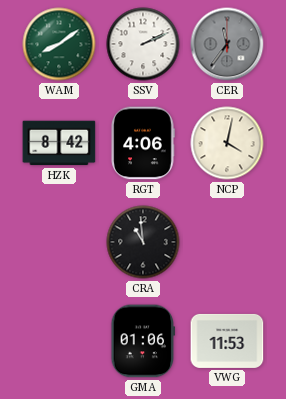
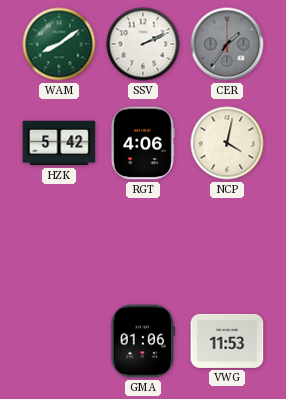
CER: 11:36 -> 1:36 (227, 44)
HZK: 8:42 -> 5:42 (59, 143)
CRA: 10:59 -> none (143, 242)
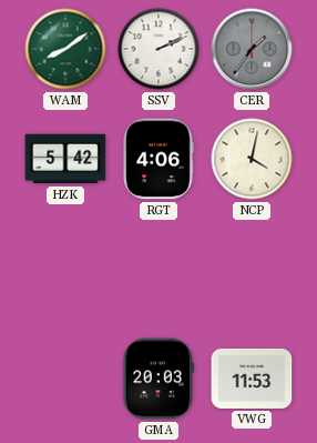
GMA: 01:06 -> 20:03 (158, 379)
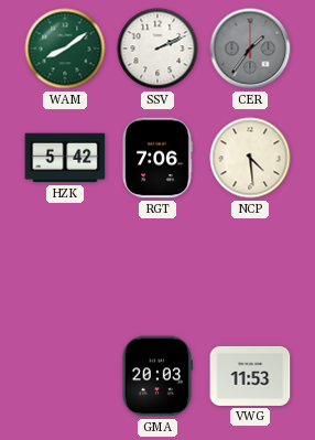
RGT: 4:06 -> 7:06 (157, 158)
NCP: 4:02 -> 4:29 (250, 158)
